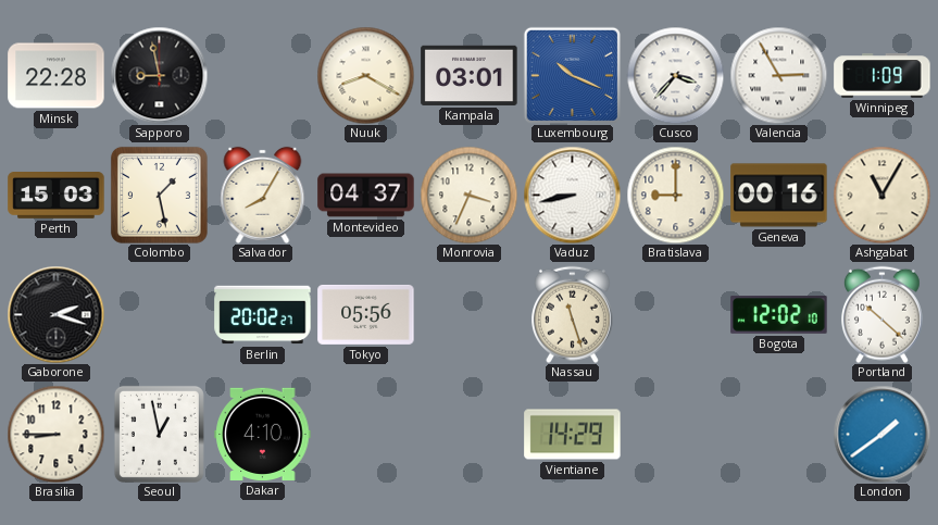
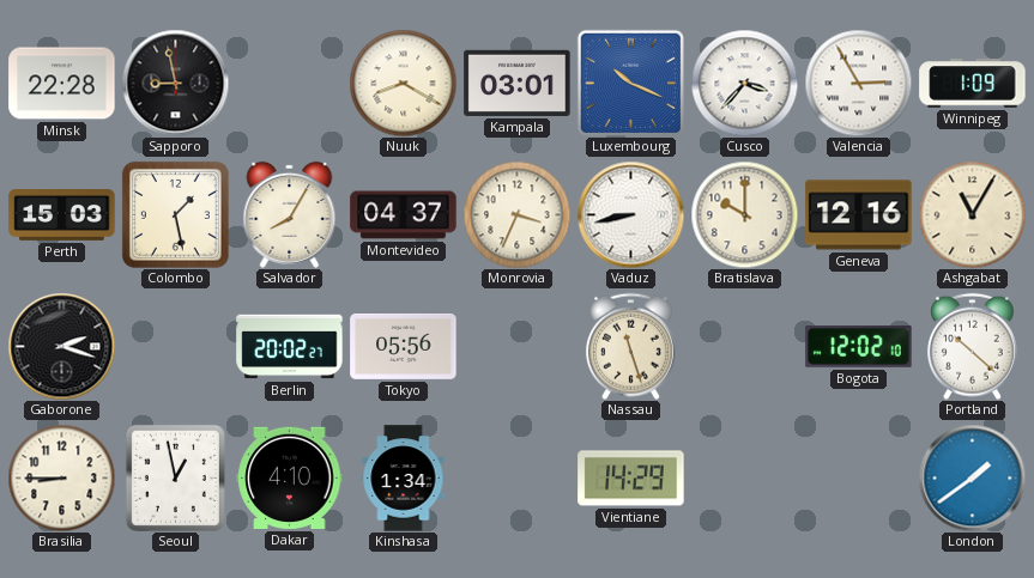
Bratislava: 9:00 -> 10:00 (744, 214)
Geneva: 00:16 -> 12:16 (859, 215)
Kinshasa: none -> 1:34 (404, 479)
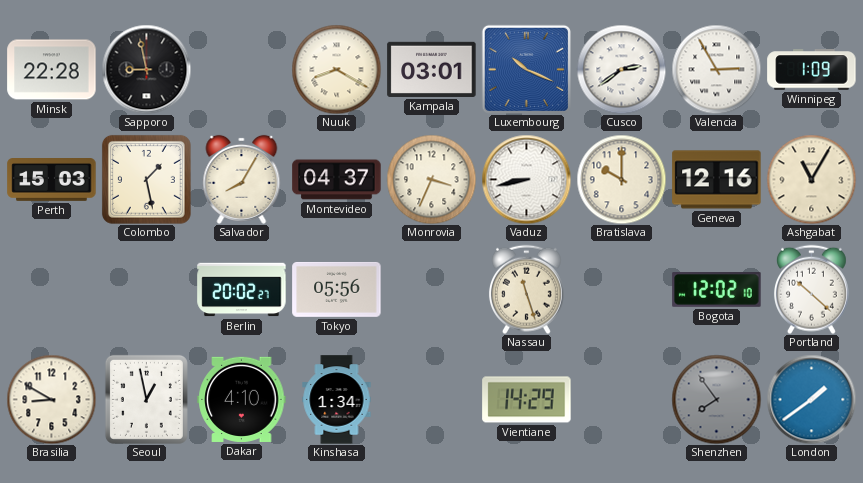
Cusco: 3:37 -> 2:39 (621, 69)
Gaborone: 2:18 -> none (61, 346)
Brasilia: 8:45 -> 8:50 (51, 399)
Shenzhen: none -> 7:54 (716, 399)
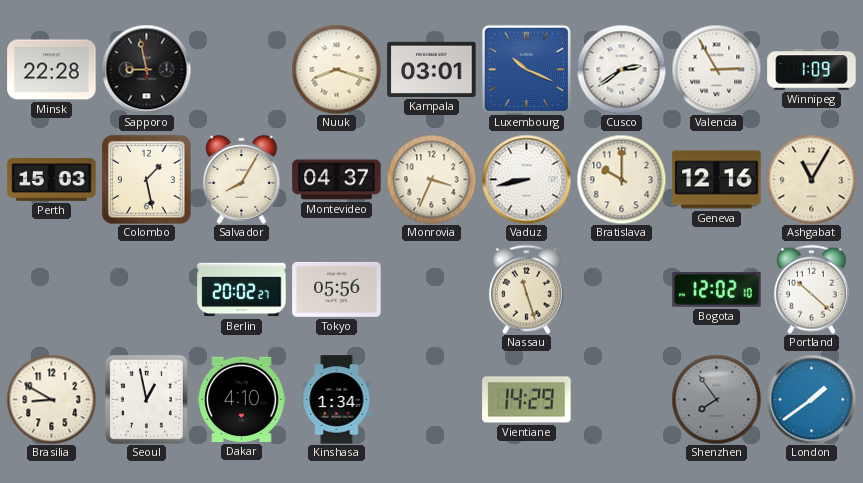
Nuuk: 8:20 -> 8:18 (336, 69)
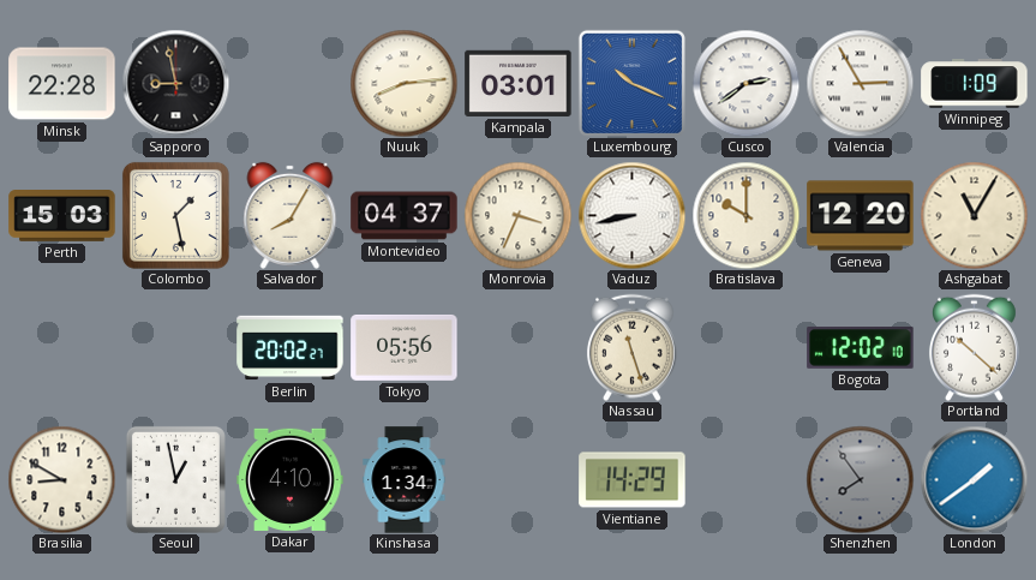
Nuuk: 8:18 -> 8:14 (403, 83)
Geneva: 12:16 -> 12:20 (861, 216)
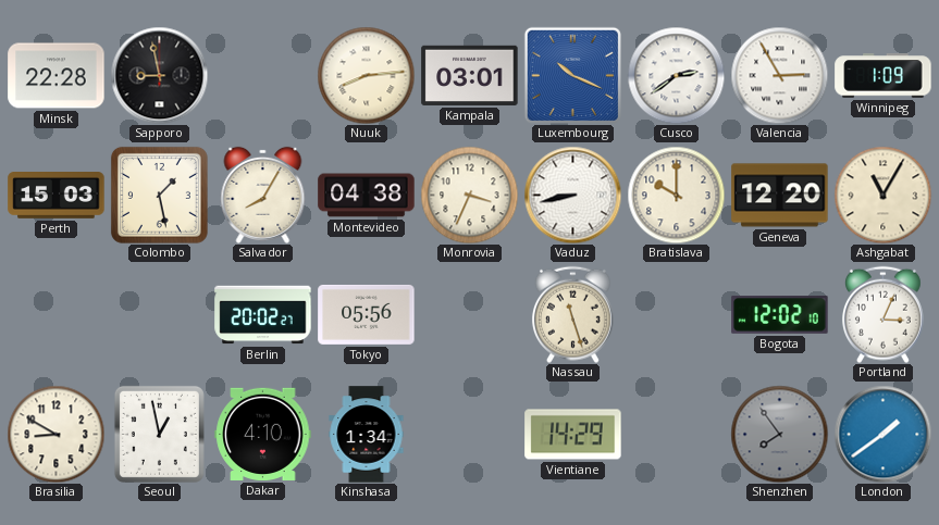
Montevideo: 04:37 -> 04:38 (367, 196)
Portland: 10:22 -> 3:04 (882, 314)
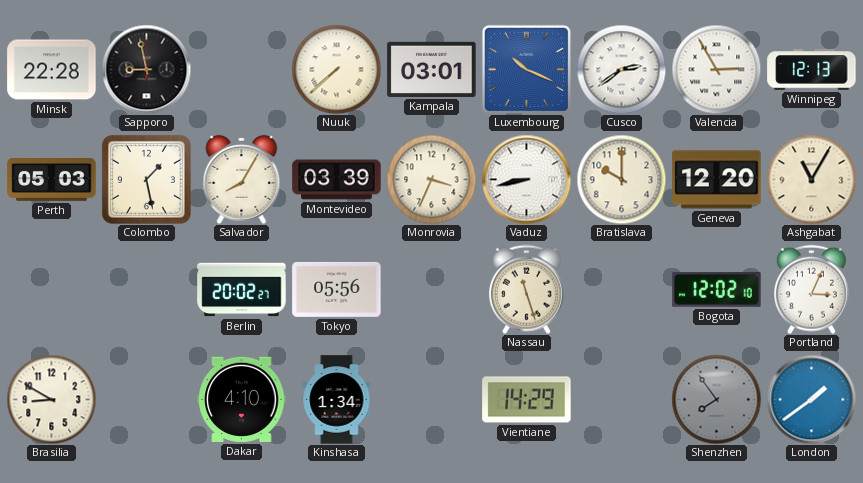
Nuuk: 8:14 -> 7:38 (336, 69)
Winnipeg: 1:09 -> 12:13 (812, 70)
Perth: 15:03 -> 05:03 (52, 180)
Montevideo: 04:38 -> 03:39 (337, 180)
Seoul: 12:58 -> none (159, 434)
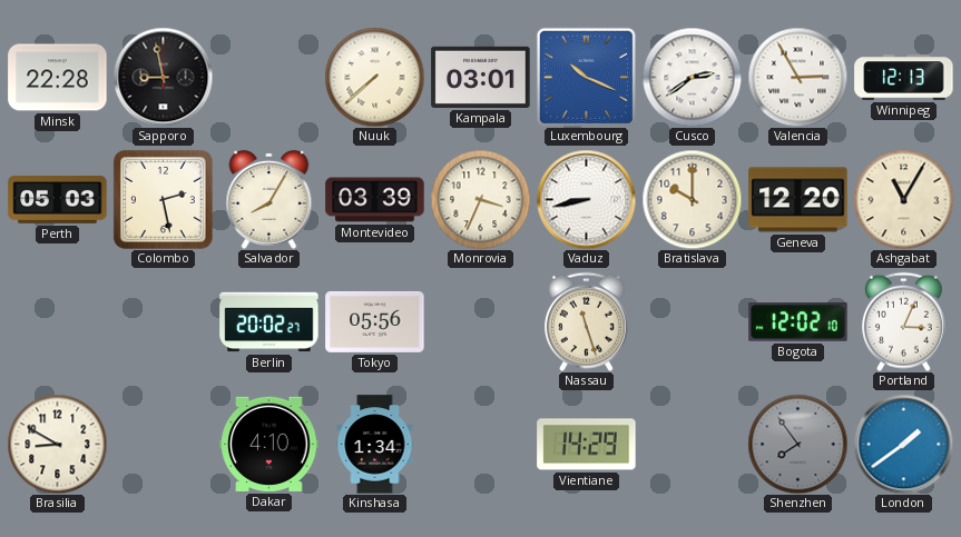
Colombo: 1:28 -> 2:28 (163, 199)
